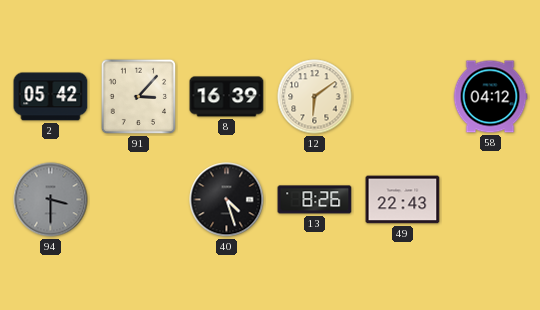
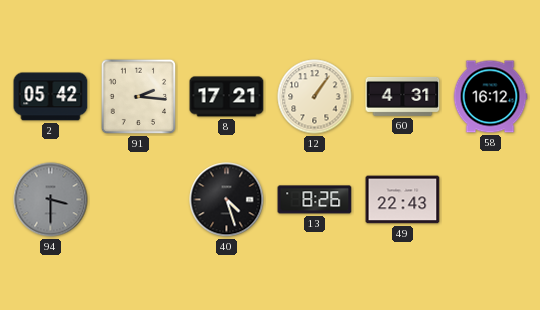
91: 3:07 -> 2:16 (139, 97)
8: 16:39 -> 17:21 (227, 97)
12: 6:09 -> 1:06 (315, 97)
60: none -> 4:31 (403, 96)
58: 04:12 -> 16:12 (490, 97)
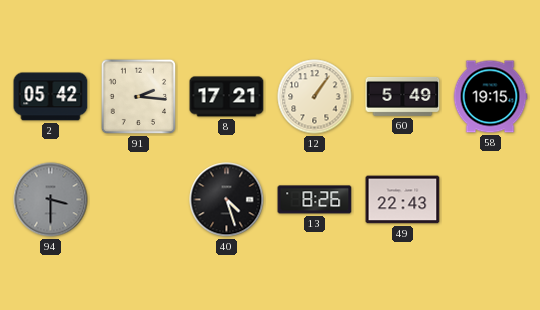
60: 4:31 -> 5:49 (403, 96)
58: 16:12 -> 19:15 (490, 97)
